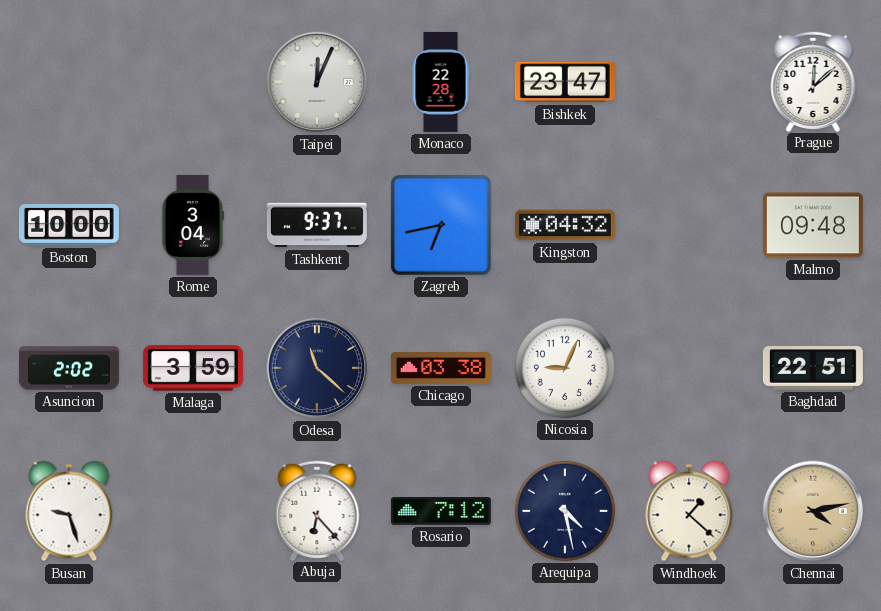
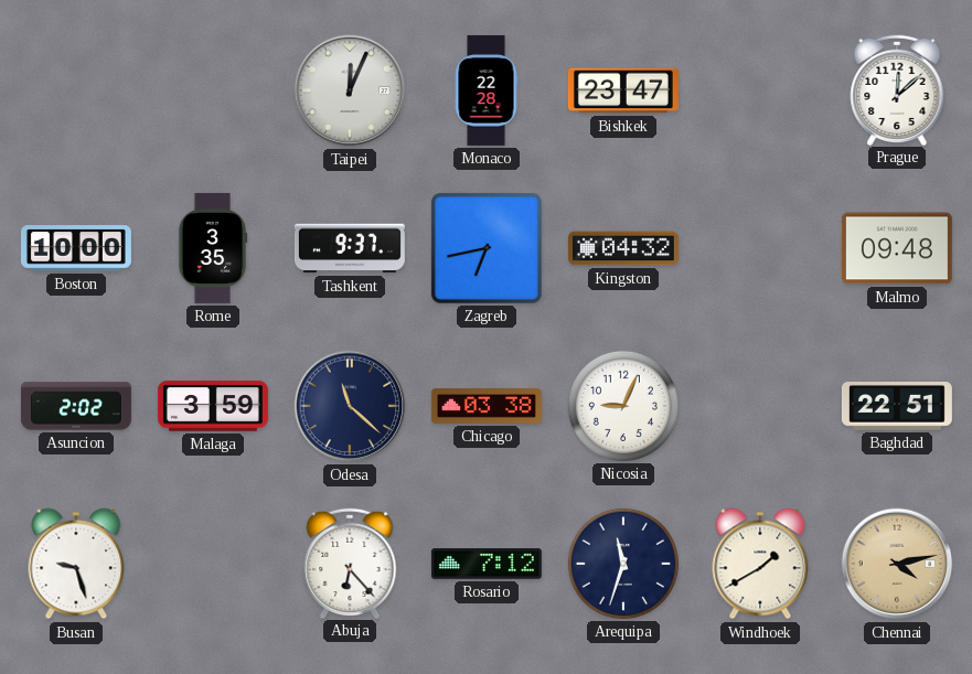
Rome: 3:04 -> 3:35 (213, 248)
Arequipa: 4:28 -> 11:33 (623, 564)
Windhoek: 1:22 -> 1:40 (760, 564)
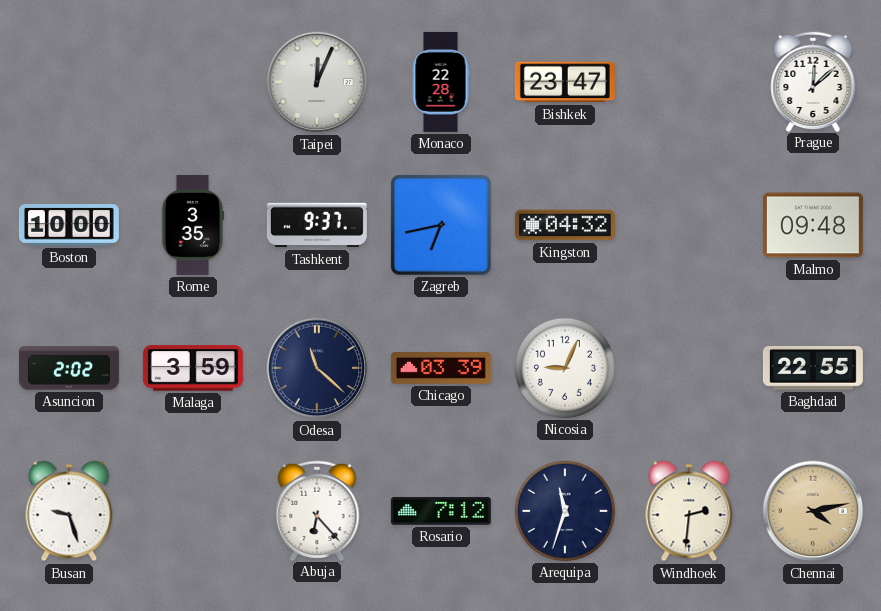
Chicago: 03:38 -> 03:39 (441, 369)
Baghdad: 22:51 -> 22:55 (813, 369)
Windhoek: 1:40 -> 2:31 (689, 511)
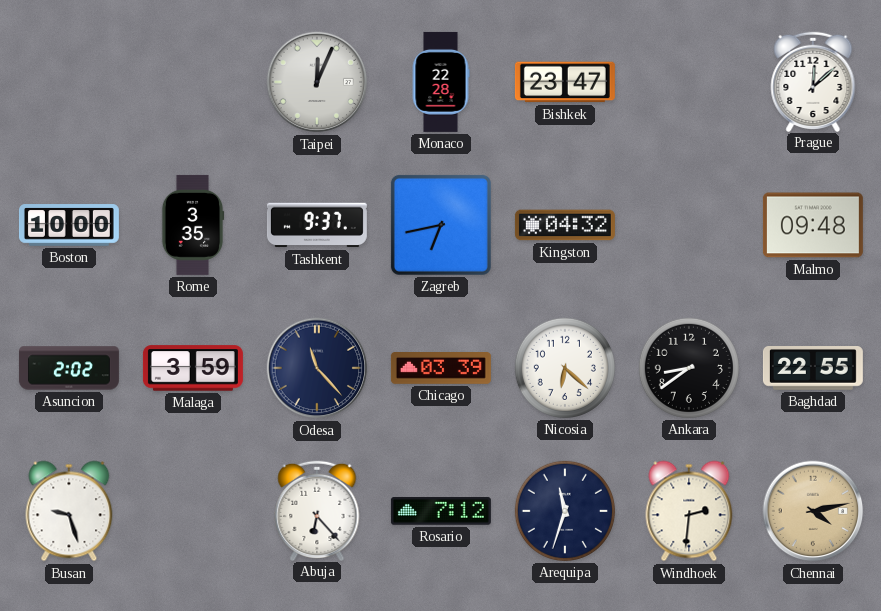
Odesa: 11:22 -> 11:23 (317, 368)
Nicosia: 9:04 -> 6:22 (565, 368)
Ankara: none -> 8:39 (689, 368)
